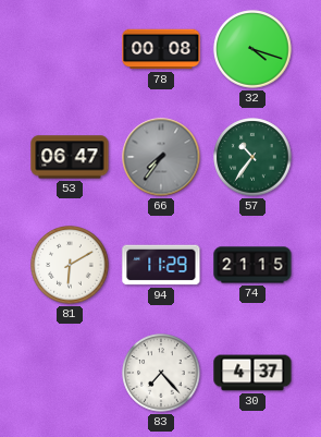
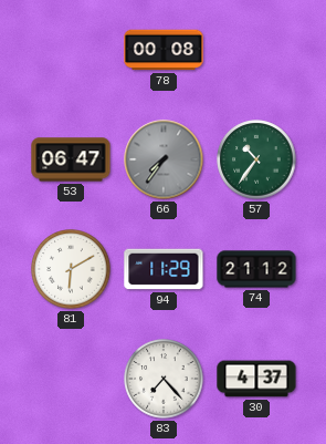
32: 4:18 -> none (252, 49)
74: 21:15 -> 21:12 (256, 269)
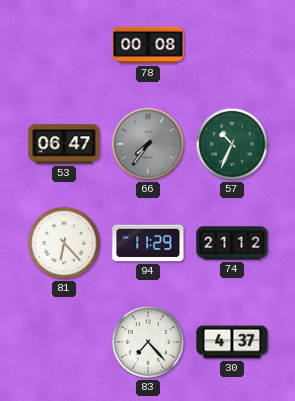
57: 10:36 -> 10:34 (232, 144)
81: 6:10 -> 6:23 (64, 243)
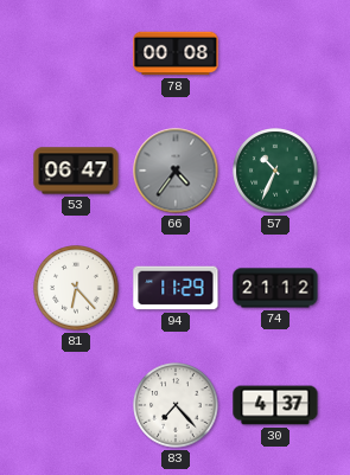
66: 7:36 -> 4:36 (176, 171)
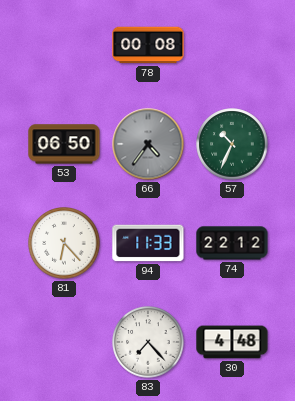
53: 06:47 -> 06:50 (64, 144)
94: 11:29 -> 11:33 (148, 243)
74: 21:12 -> 22:12 (232, 243)
30: 4:37 -> 4:48 (232, 342)
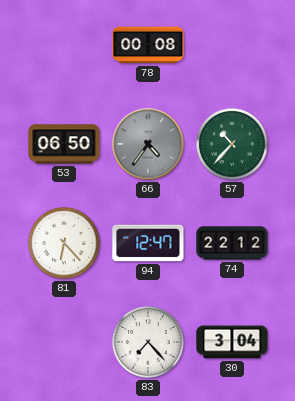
57: 10:34 -> 10:37 (232, 144)
94: 11:33 -> 12:47 (148, 243)
30: 4:48 -> 3:04 (232, 342)
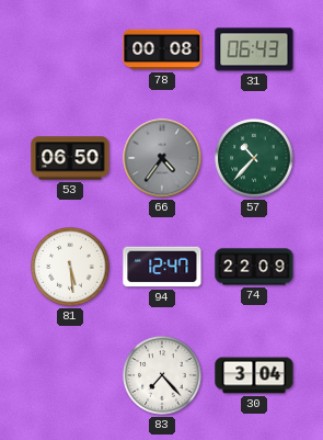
31: none -> 06:43 (254, 49)
81: 6:23 -> 5:29 (70, 267)
74: 22:12 -> 22:09 (254, 267)
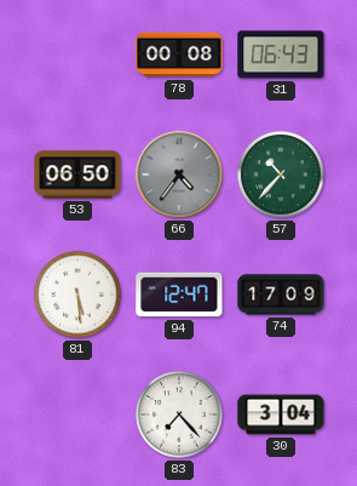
74: 22:09 -> 17:09 (281, 295)
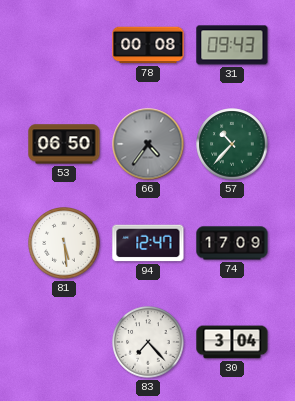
31: 06:43 -> 09:43 (232, 45)
